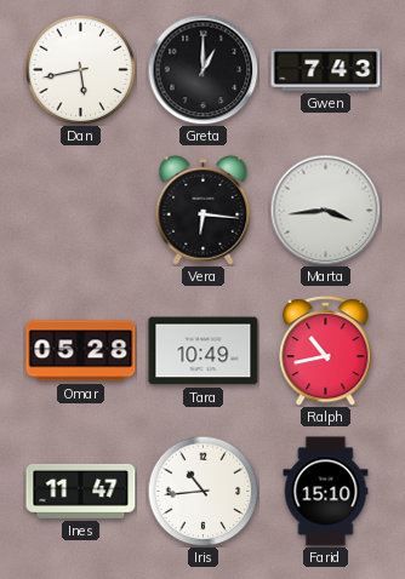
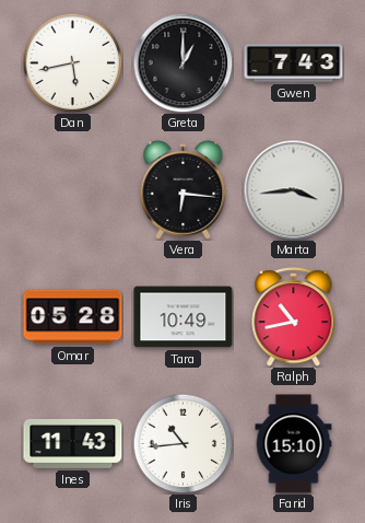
Ines: 11:47 -> 11:43 (73, 444)
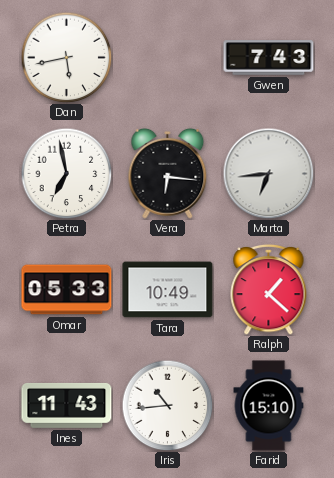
Greta: 1:00 -> none (182, 62)
Petra: none -> 6:58 (66, 173)
Marta: 3:44 -> 6:44 (268, 173)
Omar: 05:28 -> 05:33 (67, 290)
Ralph: 10:43 -> 1:22 (269, 289)
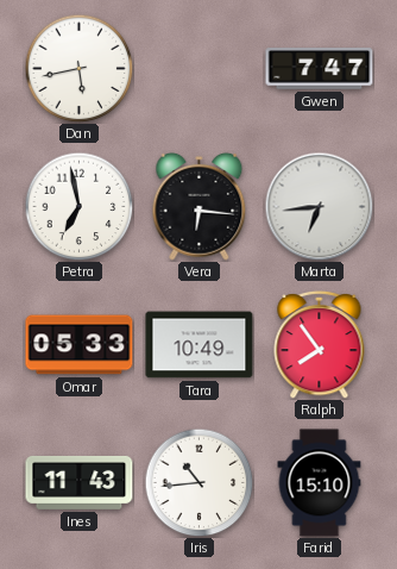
Gwen: 7:43 -> 7:47 (320, 69)
Ralph: 1:22 -> 7:54 (320, 344)
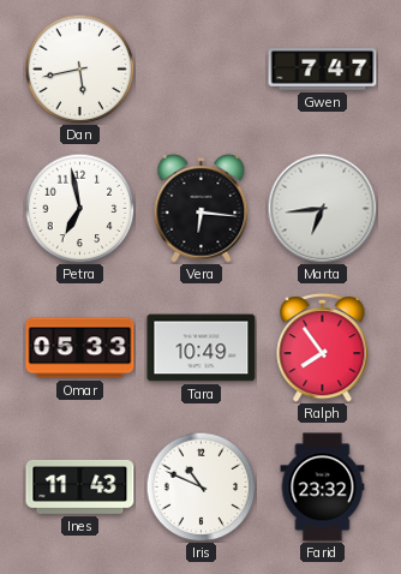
Iris: 10:44 -> 10:49 (200, 486)
Farid: 15:10 -> 23:32 (323, 488)
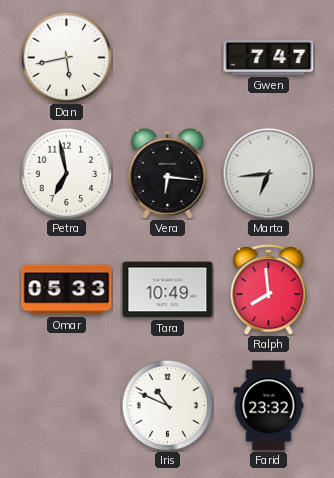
Ralph: 7:54 -> 7:59 (269, 289)
Ines: 11:43 -> none (80, 488)
